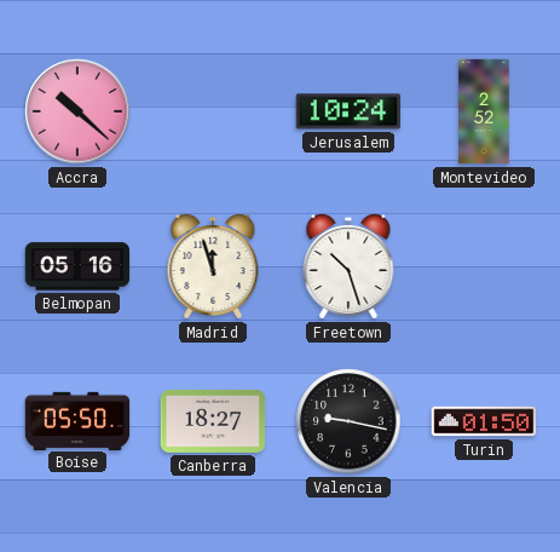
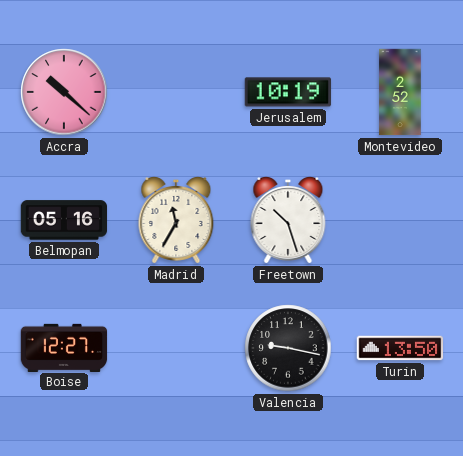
Jerusalem: 10:24 -> 10:19 (288, 92)
Madrid: 11:57 -> 11:35 (176, 221)
Boise: 05:50 -> 12:27 (64, 347)
Canberra: 18:27 -> none (213, 421)
Turin: 01:50 -> 13:50 (400, 348)
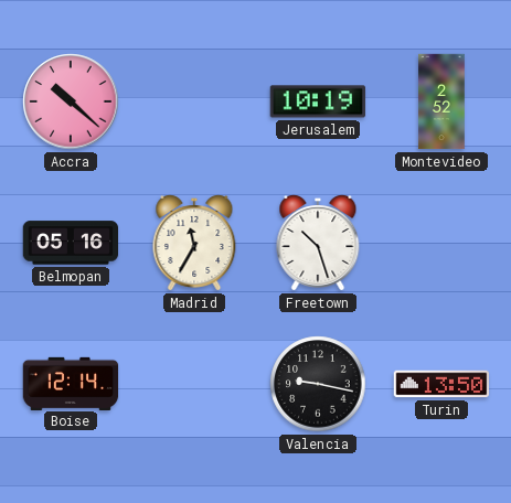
Boise: 12:27 -> 12:14 (71, 383)
